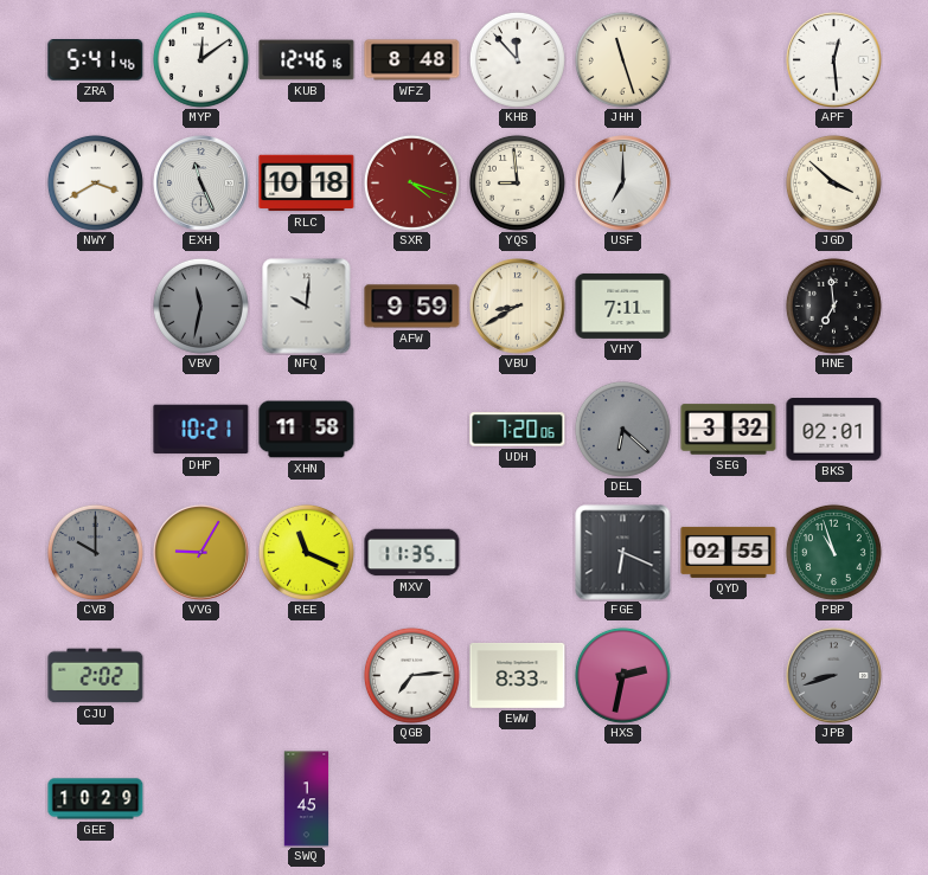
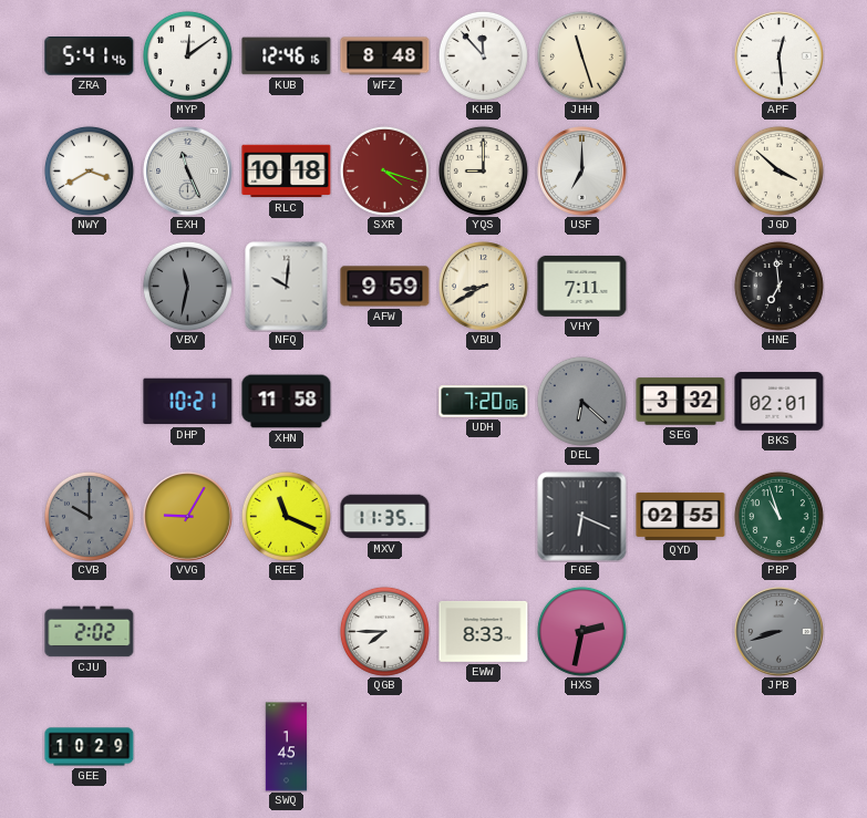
YQS: 8:59 -> 9:00 (483, 170)
QGB: 7:14 -> 7:45 (384, 631)
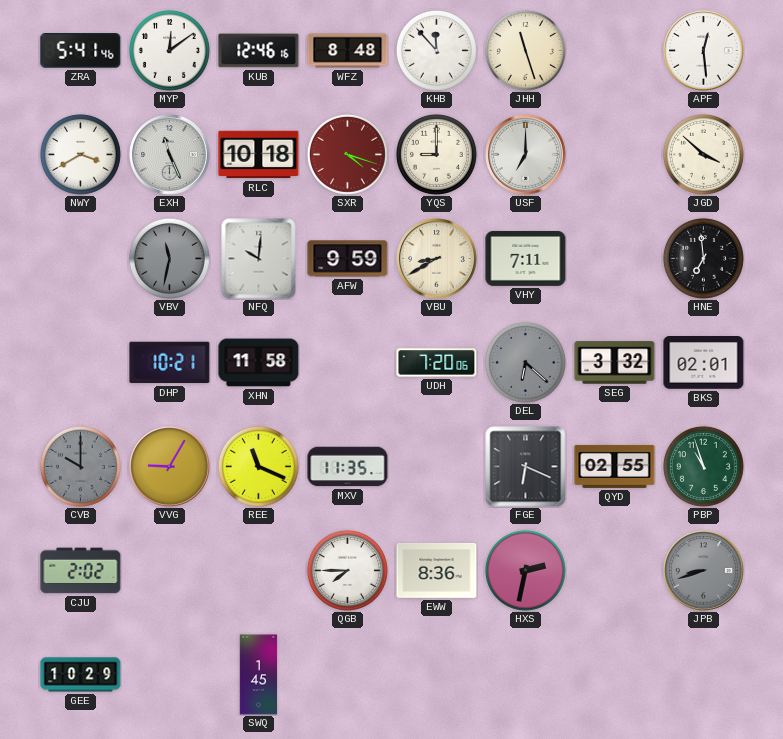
EWW: 8:33 -> 8:36 (437, 570)
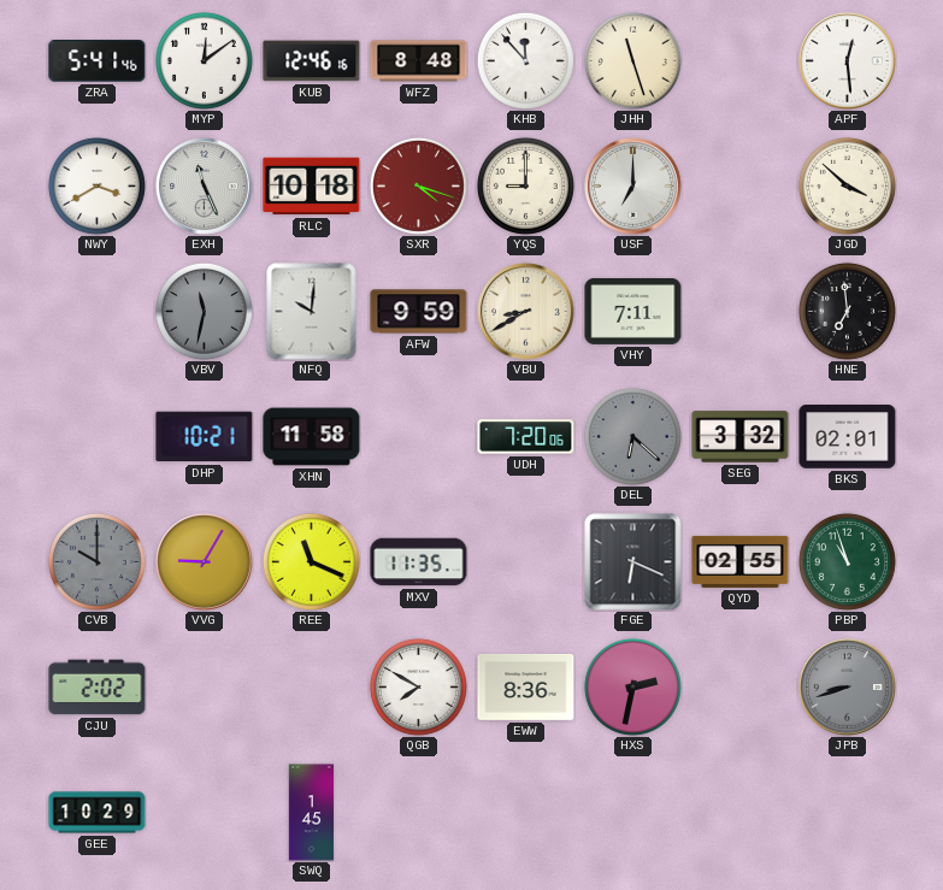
QGB: 7:45 -> 7:50 (418, 686)
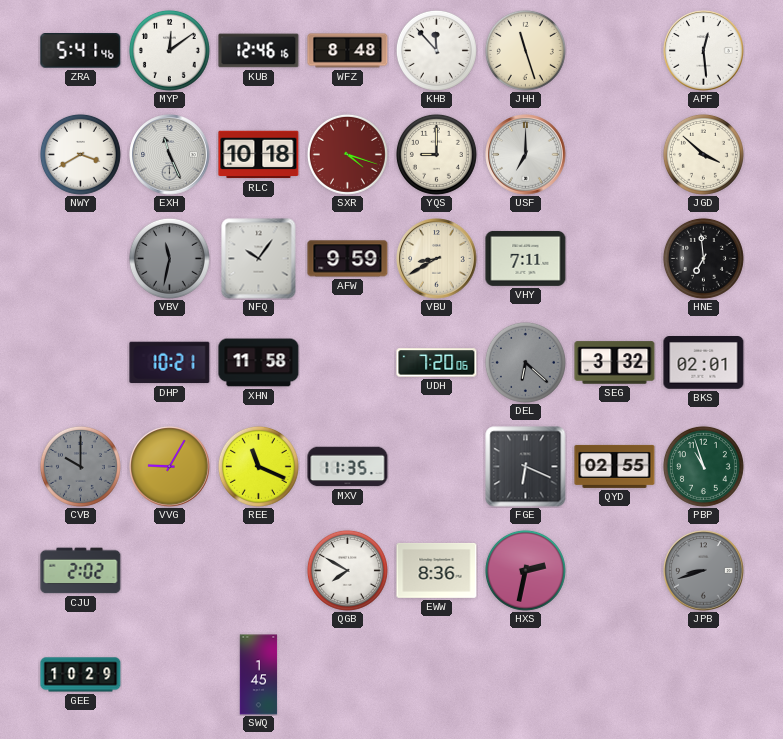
NFQ: 10:01 -> 10:06 (259, 259)
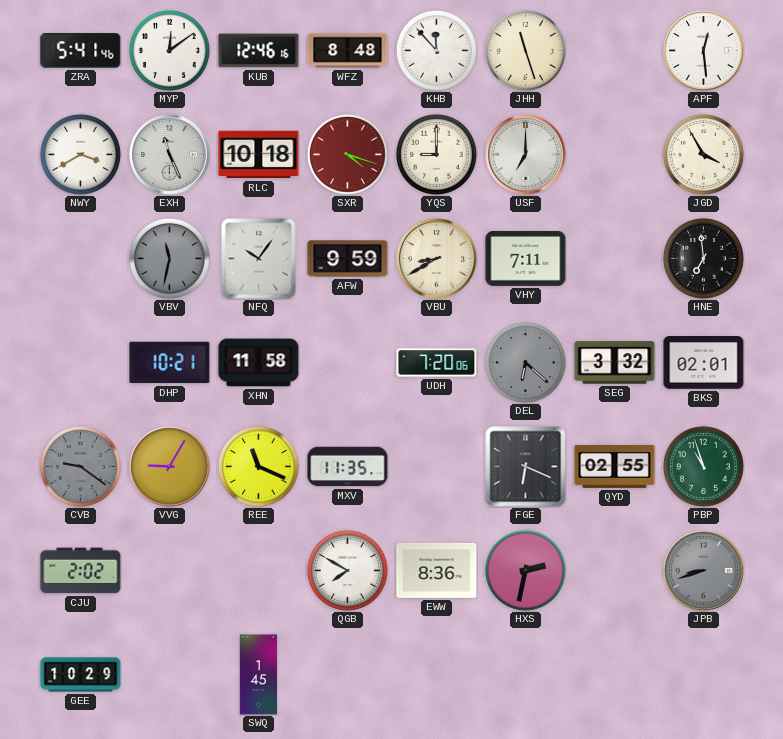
JGD: 3:52 -> 3:55 (703, 154)
CVB: 10:00 -> 9:21 (80, 466)
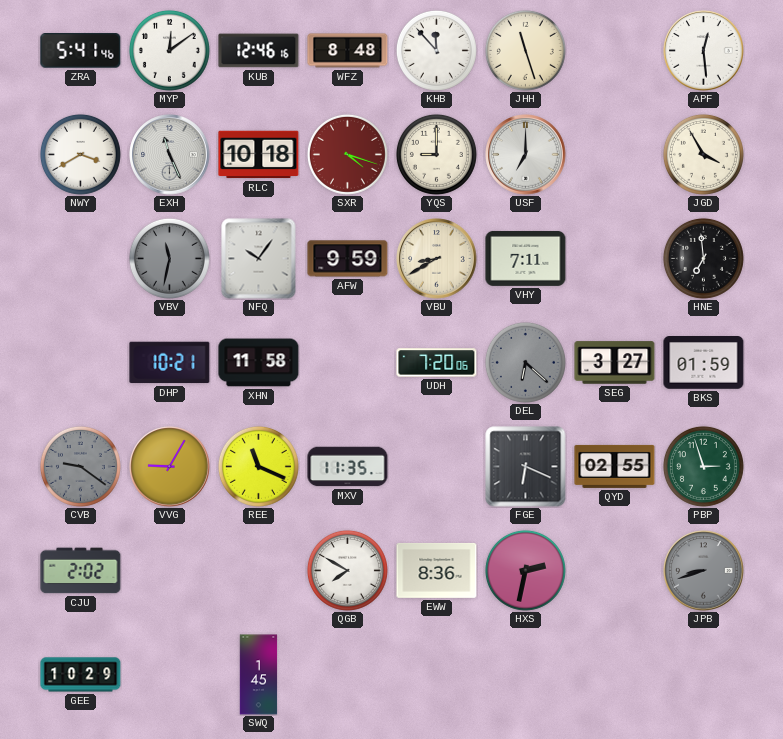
SEG: 3:32 -> 3:27 (615, 363)
BKS: 02:01 -> 01:59 (704, 363)
PBP: 10:57 -> 2:57 (703, 466)
